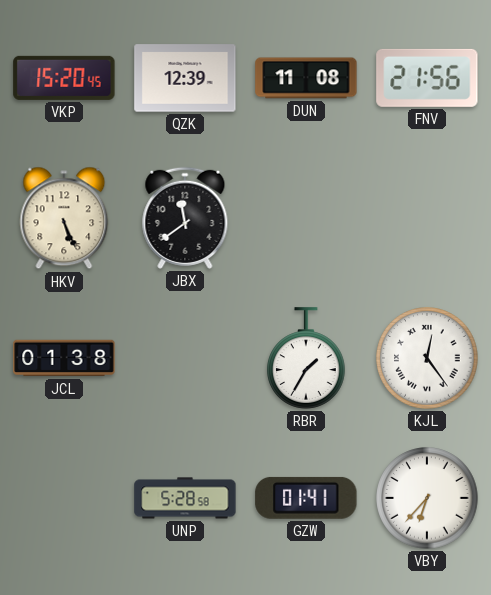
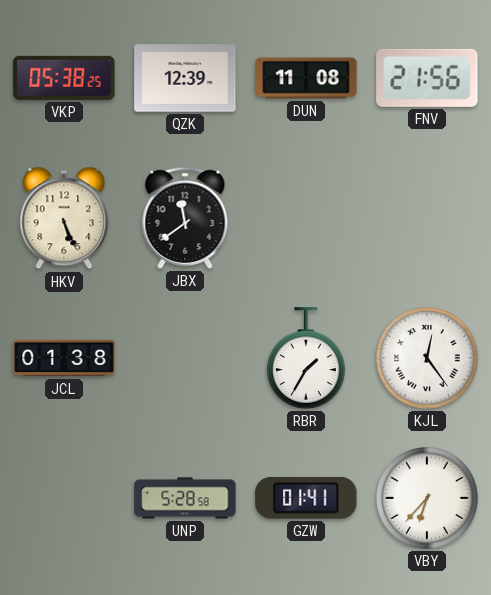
VKP: 15:20 -> 05:38 (64, 78)
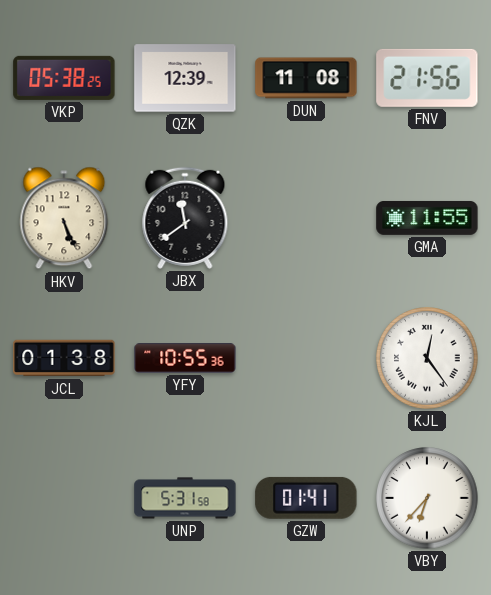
GMA: none -> 11:55 (427, 218)
YFY: none -> 10:55 (185, 358)
RBR: 1:35 -> none (307, 358)
UNP: 5:28 -> 5:31 (185, 498)
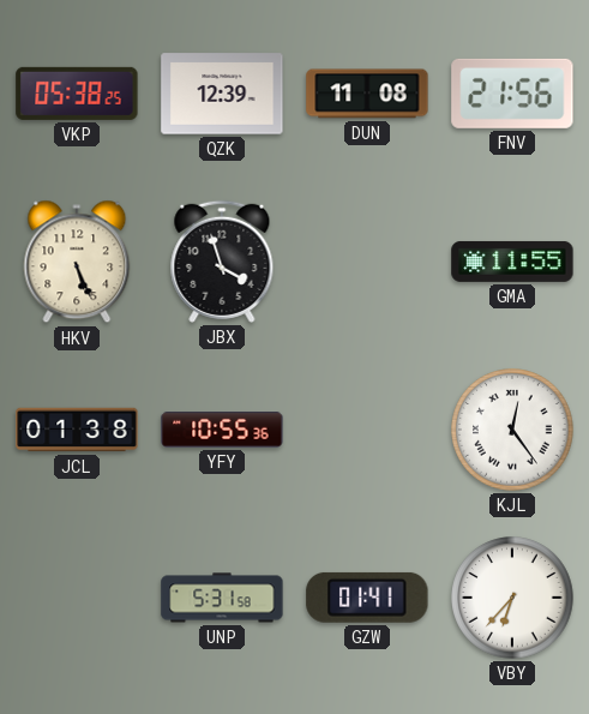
JBX: 11:39 -> 3:57 (222, 262)
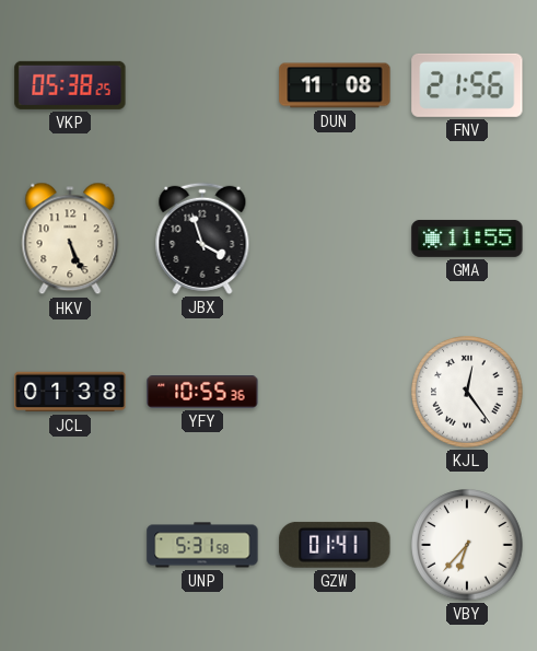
QZK: 12:39 -> none (222, 94)
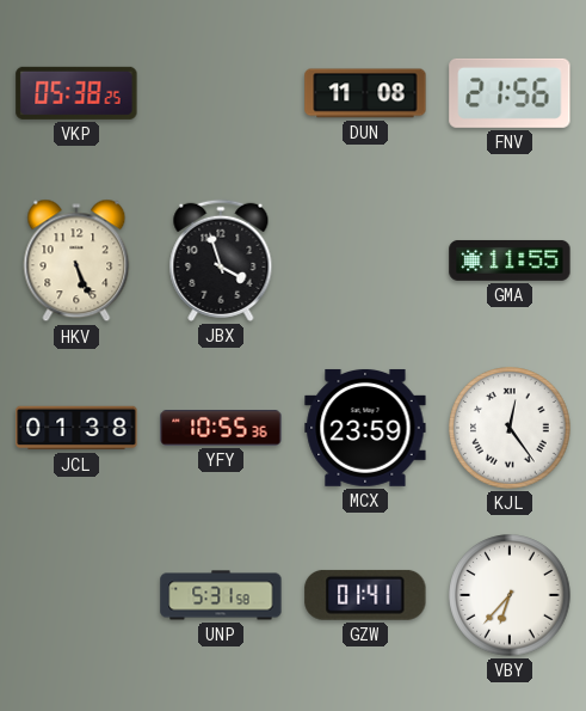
MCX: none -> 23:59 (365, 428)
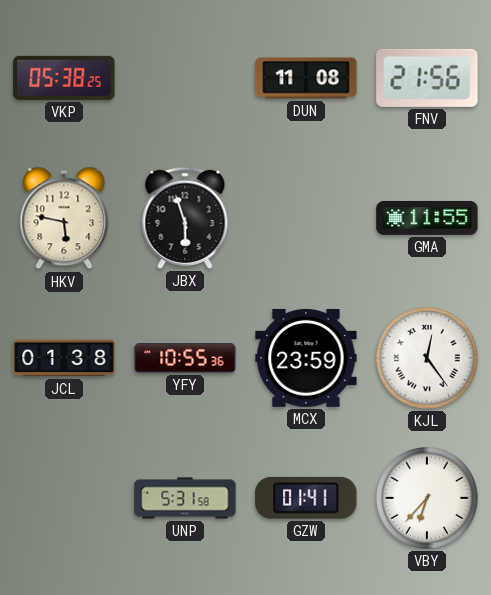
HKV: 5:26 -> 5:47 (64, 218)
JBX: 3:57 -> 5:57 (185, 218)
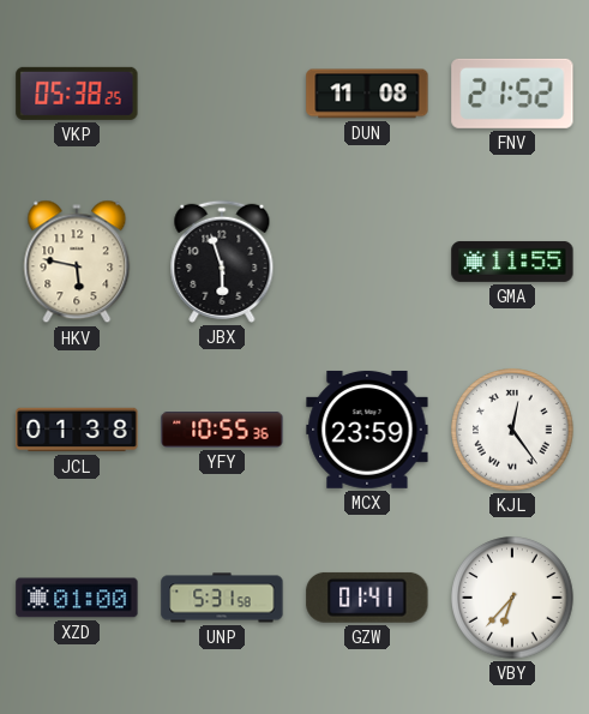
FNV: 21:56 -> 21:52 (512, 94)
XZD: none -> 01:00 (77, 598)
